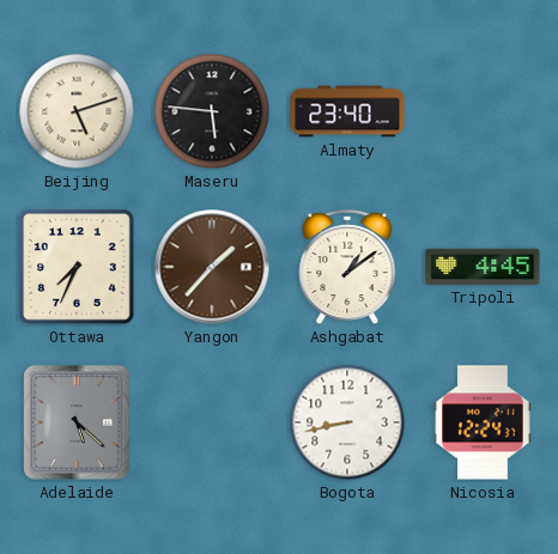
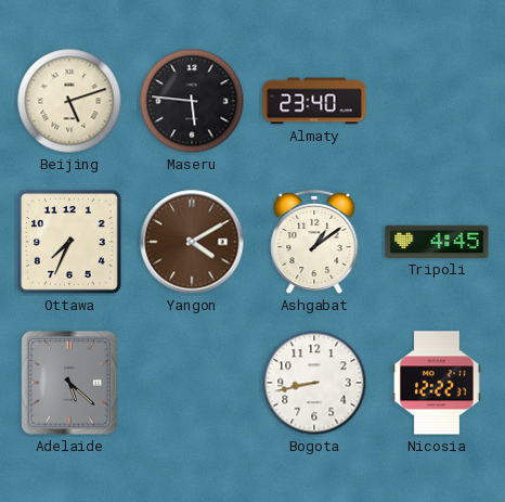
Yangon: 1:37 -> 4:10 (192, 242)
Nicosia: 12:24 -> 12:22 (437, 383)
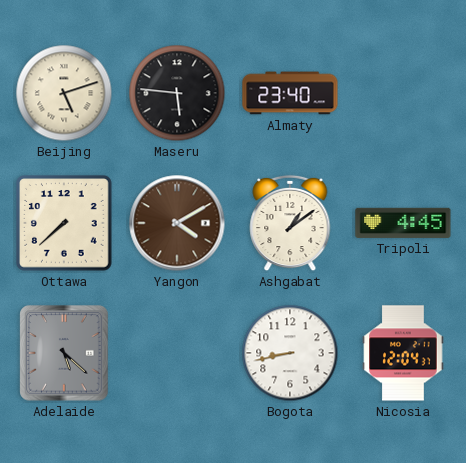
Ottawa: 7:34 -> 7:38 (65, 224)
Nicosia: 12:22 -> 12:04 (403, 353)
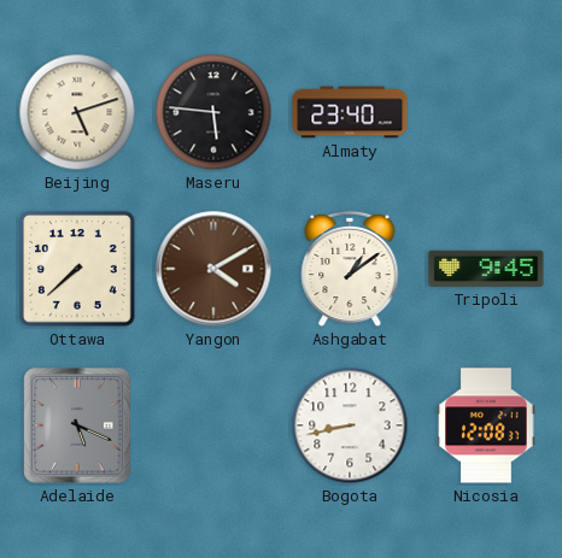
Tripoli: 4:45 -> 9:45 (486, 269)
Adelaide: 5:22 -> 5:19 (77, 425)
Nicosia: 12:04 -> 12:08 (486, 425)
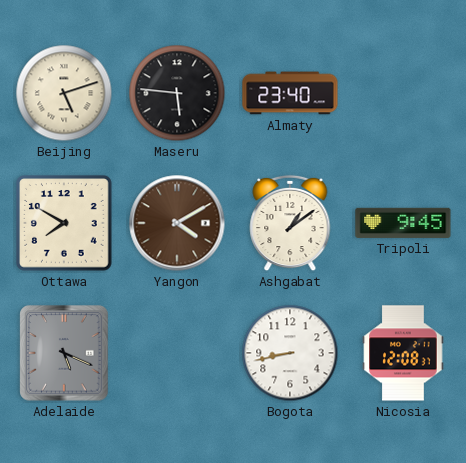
Ottawa: 7:38 -> 7:50 (65, 224)
